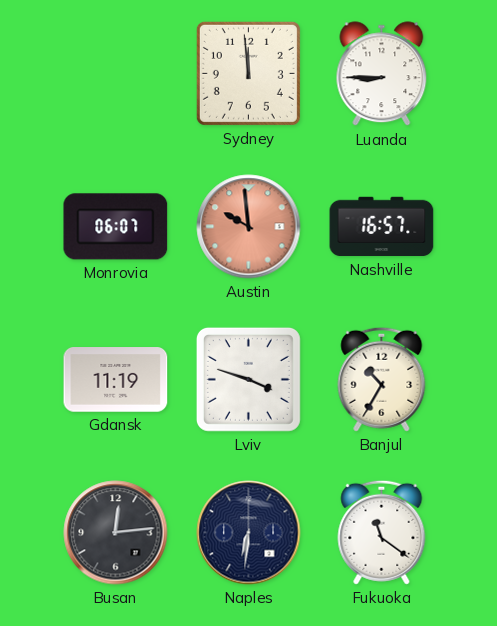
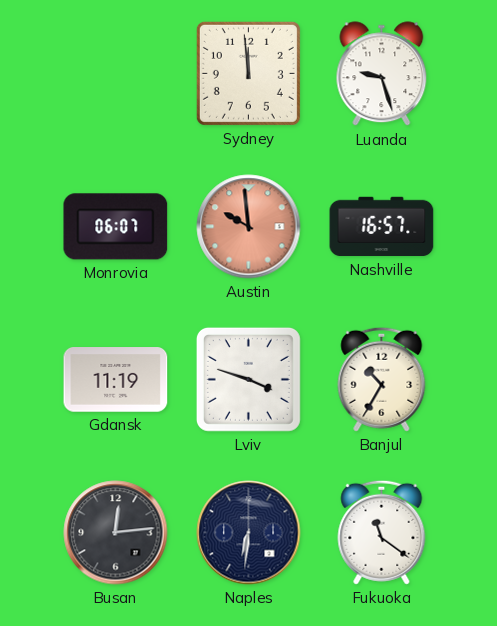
Luanda: 8:45 -> 9:27 (382, 74)
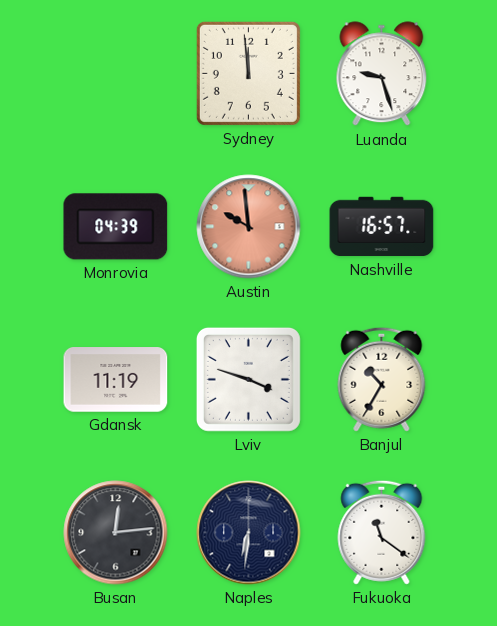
Monrovia: 06:07 -> 04:39 (116, 227)
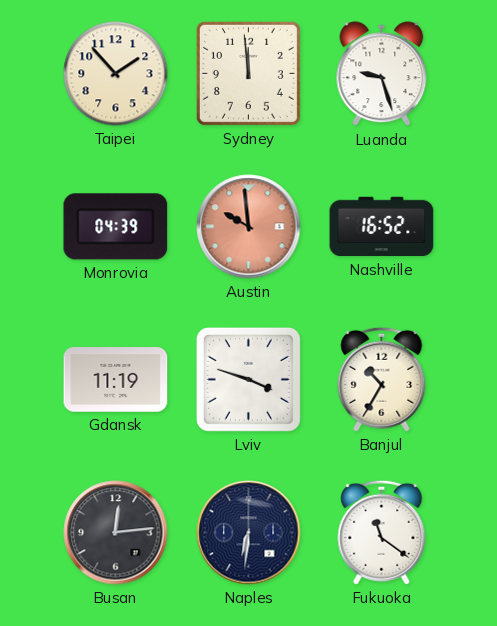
Taipei: none -> 1:53 (116, 74)
Nashville: 16:57 -> 16:52 (382, 227)
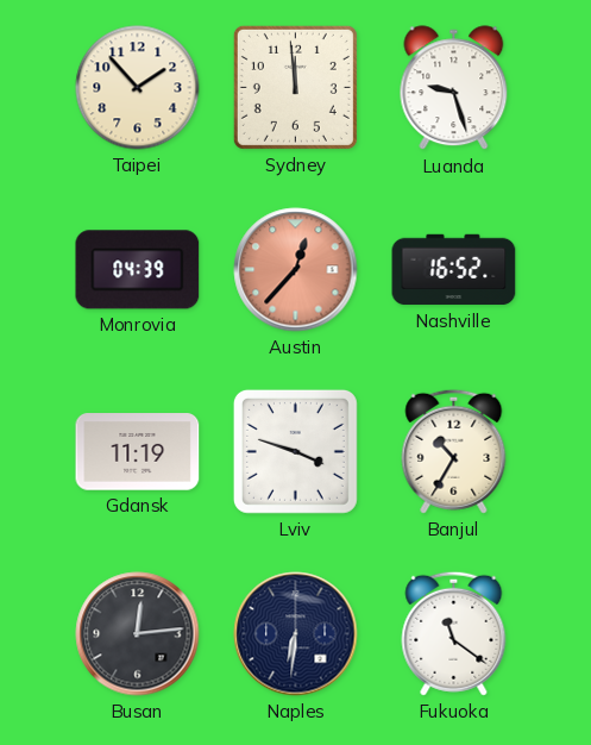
Austin: 9:59 -> 12:37 (296, 270)
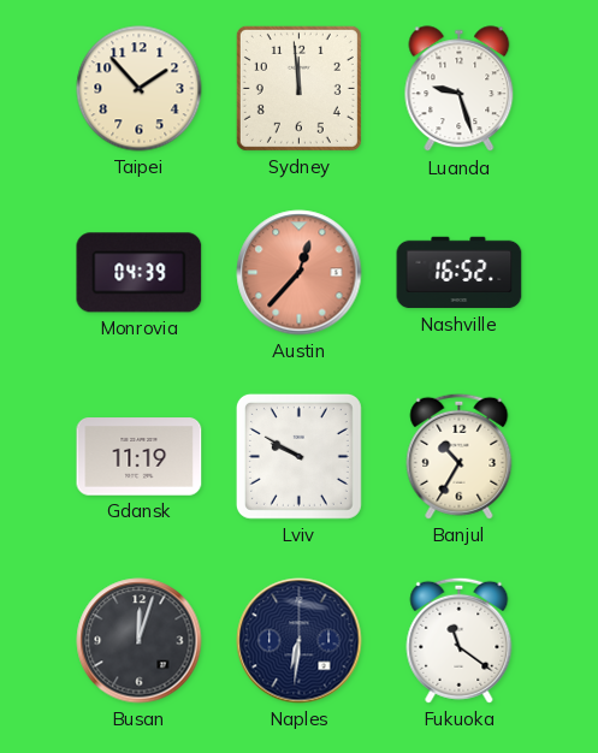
Lviv: 3:48 -> 9:50 (298, 456)
Busan: 12:14 -> 12:03 (140, 641)
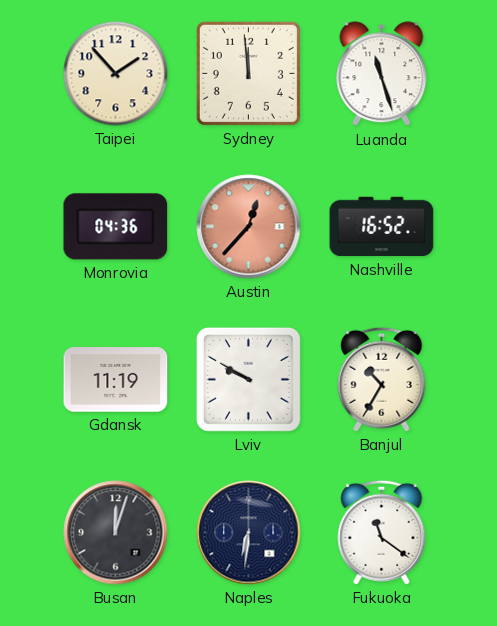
Luanda: 9:27 -> 11:27 (382, 74)
Monrovia: 04:39 -> 04:36 (116, 227)
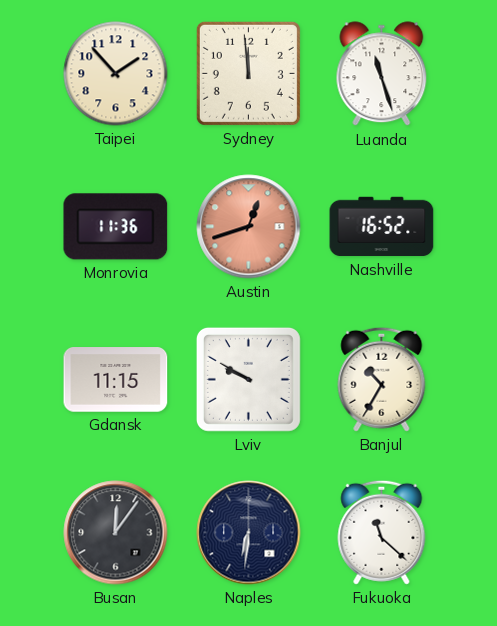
Monrovia: 04:36 -> 11:36 (116, 227)
Austin: 12:37 -> 12:42 (249, 227)
Gdansk: 11:19 -> 11:15 (116, 380)
Busan: 12:03 -> 12:06 (116, 533)
Fukuoka: 11:21 -> 11:22 (382, 532)
